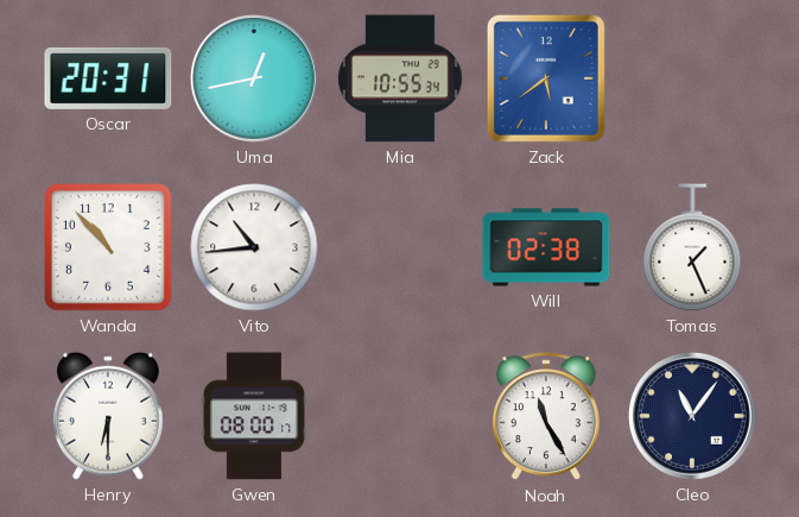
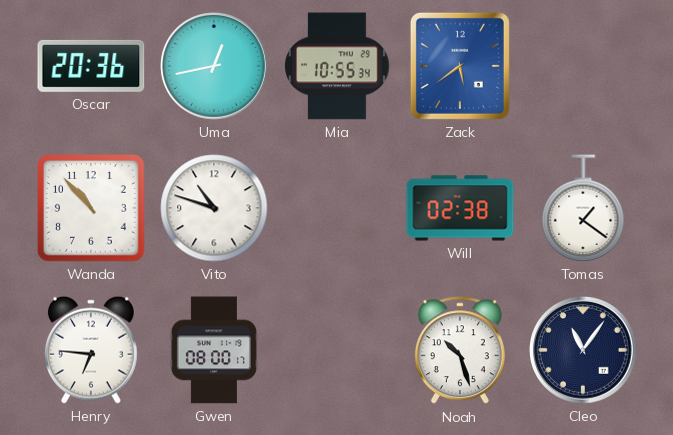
Oscar: 20:31 -> 20:36 (91, 66)
Vito: 10:44 -> 10:48 (214, 208)
Tomas: 1:26 -> 1:21 (583, 208)
Henry: 6:30 -> 6:46 (91, 350)
Noah: 11:25 -> 10:27 (460, 351)
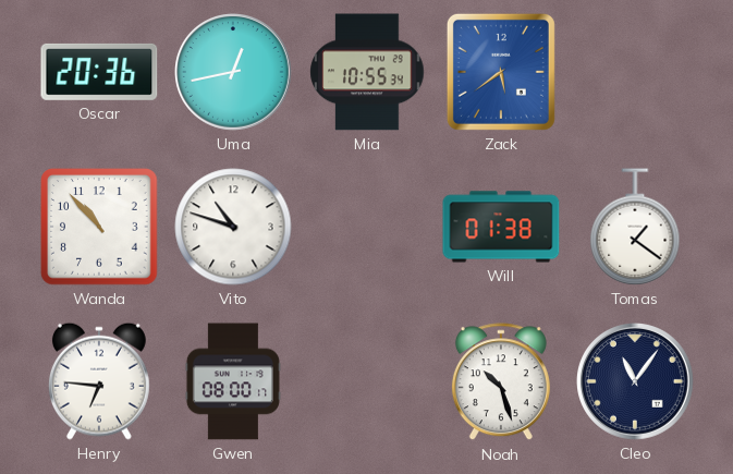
Will: 02:38 -> 01:38 (501, 227)
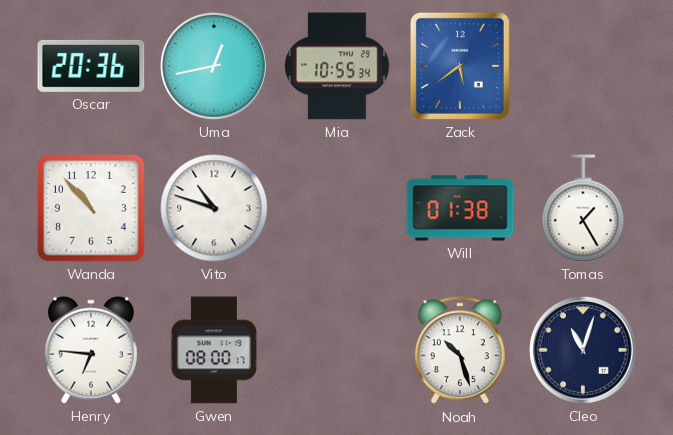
Tomas: 1:21 -> 1:25 (583, 208)
Cleo: 11:06 -> 11:03 (584, 351)
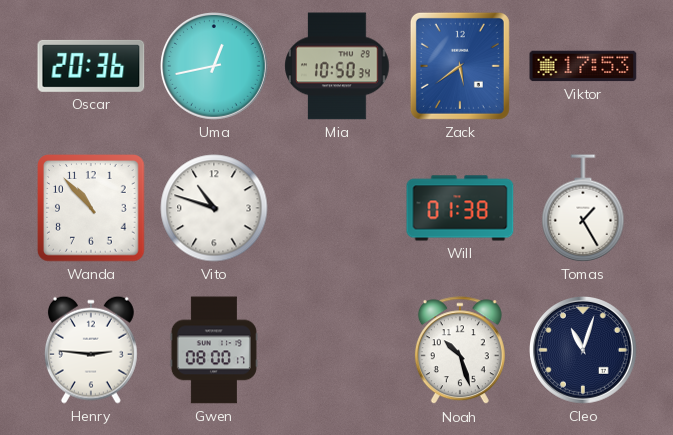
Mia: 10:55 -> 10:50 (337, 66)
Viktor: none -> 17:53 (583, 66)
Henry: 6:46 -> 2:46 (91, 350)
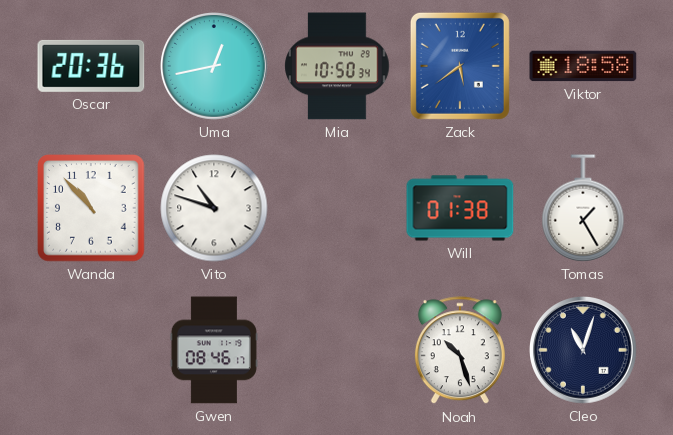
Viktor: 17:53 -> 18:58 (583, 66)
Henry: 2:46 -> none (91, 350)
Gwen: 08:00 -> 08:46 (214, 350)
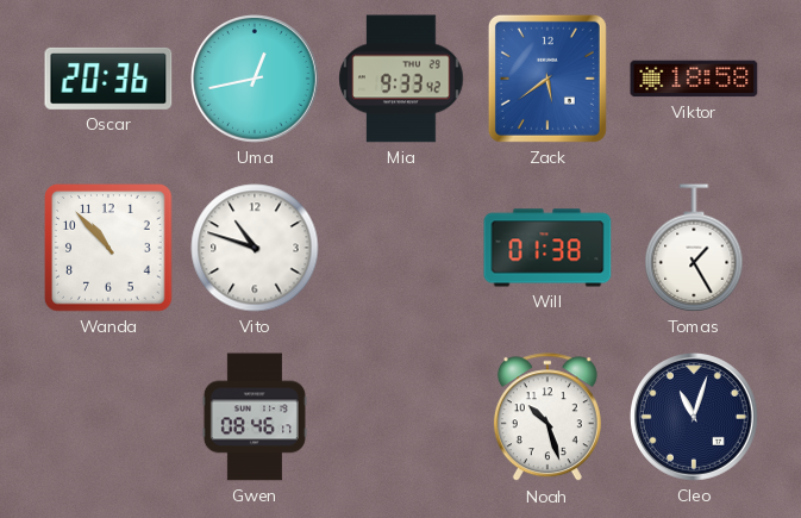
Mia: 10:50 -> 9:33 (401, 79)
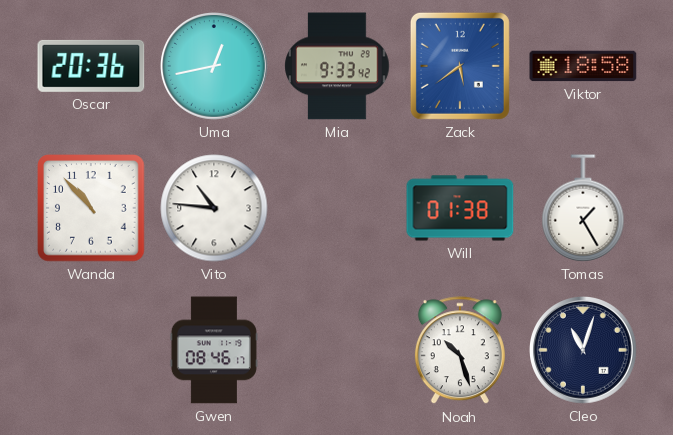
Vito: 10:48 -> 10:46 (214, 208)
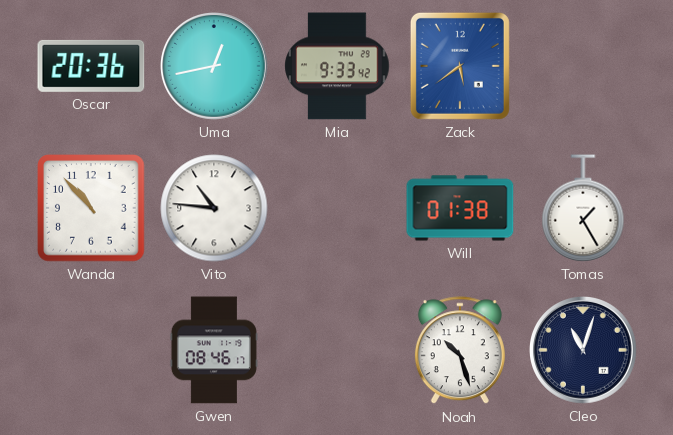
Viktor: 18:58 -> none (583, 66)
